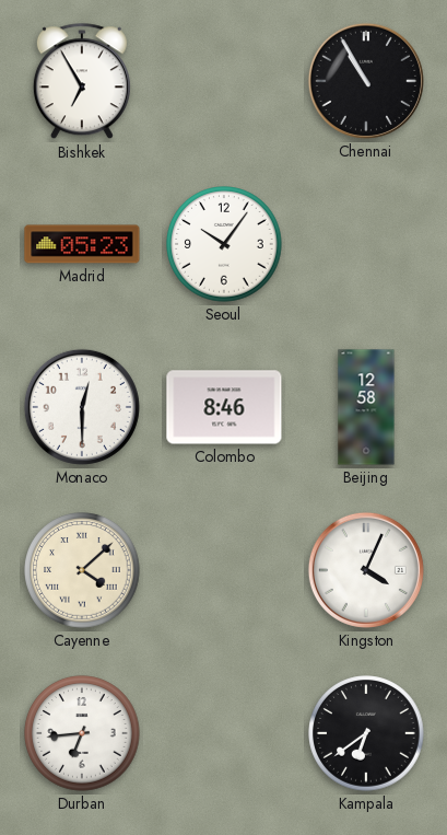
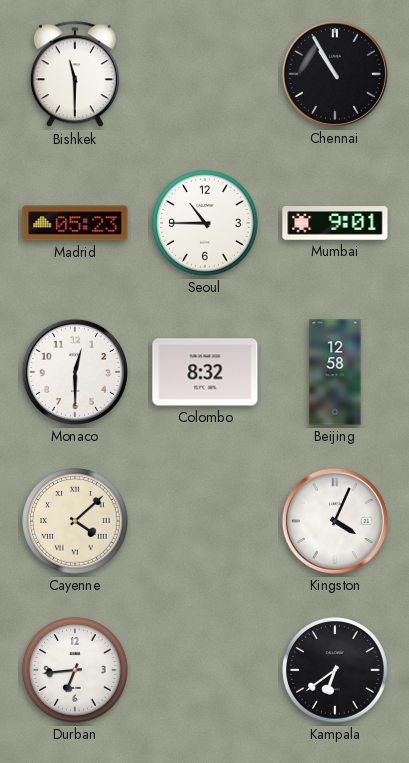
Bishkek: 6:55 -> 11:30 (75, 75)
Seoul: 10:06 -> 10:45 (205, 223)
Mumbai: none -> 9:01 (335, 223)
Colombo: 8:46 -> 8:32 (205, 372)
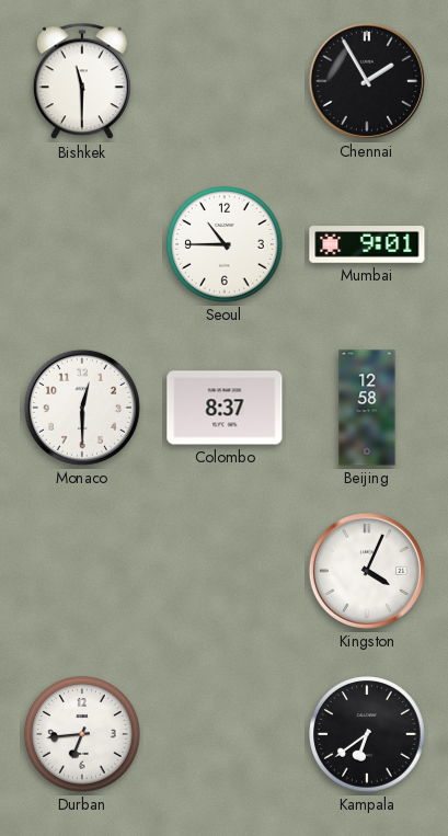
Chennai: 10:55 -> 1:55 (367, 81)
Madrid: 05:23 -> none (75, 223)
Colombo: 8:32 -> 8:37 (225, 408)
Cayenne: 4:08 -> none (75, 521)
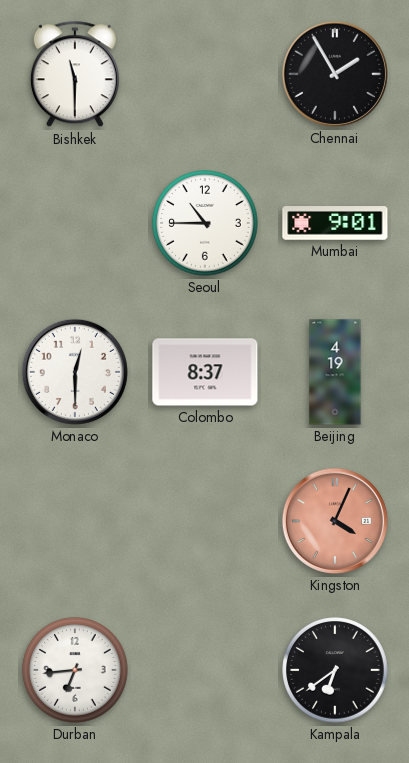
Beijing: 12:58 -> 4:19 (335, 372)
Kingston dial: white -> salmon (335, 521)
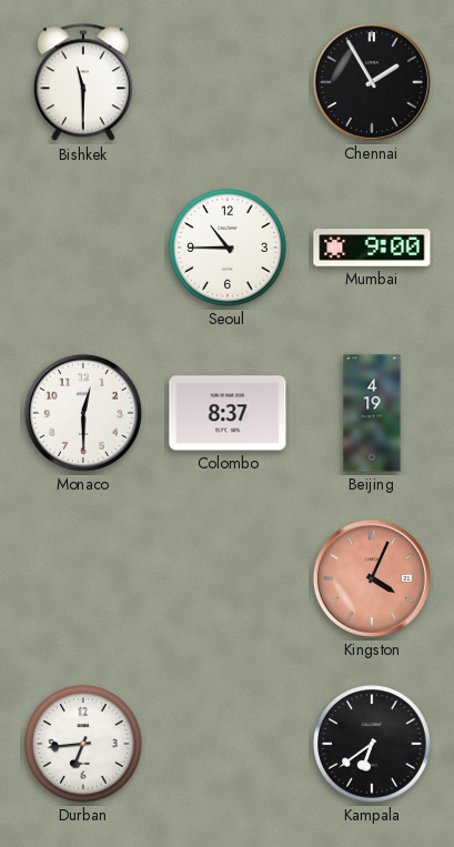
Mumbai: 9:01 -> 9:00 (372, 248)
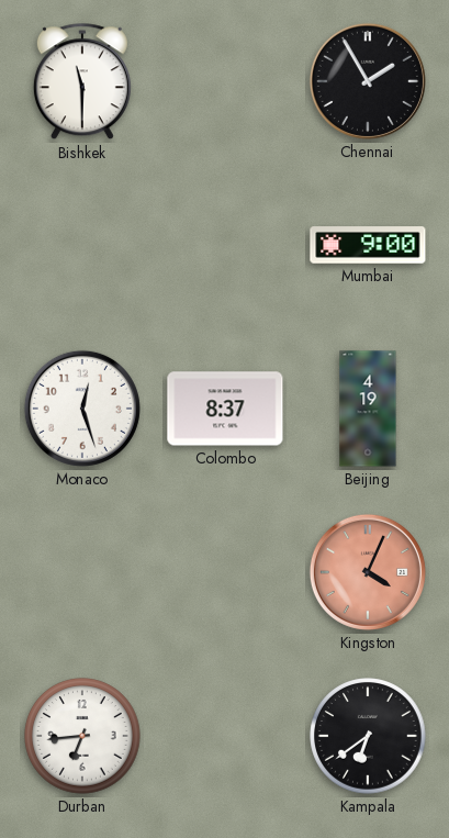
Seoul: 10:45 -> none (228, 248)
Monaco: 12:30 -> 12:27 (82, 409)
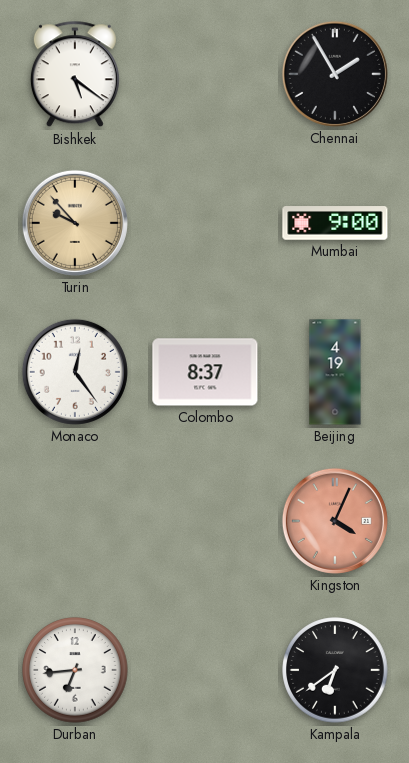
Bishkek: 11:30 -> 5:21 (75, 75)
Turin: none -> 9:53 (75, 223)
Monaco: 12:27 -> 12:24 (75, 372)
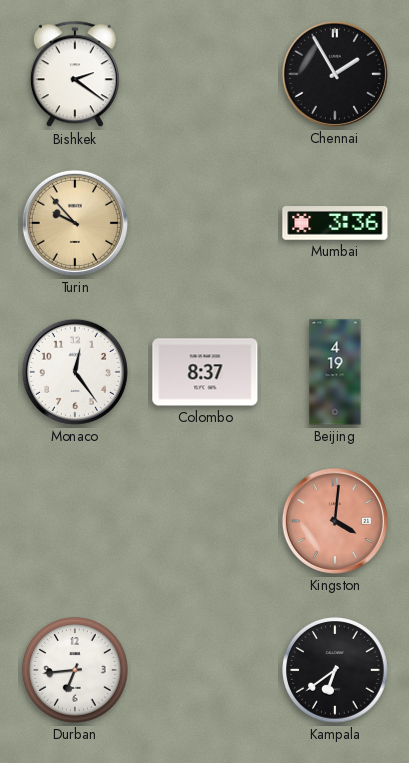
Bishkek: 5:21 -> 2:21 (75, 75)
Mumbai: 9:00 -> 3:36 (335, 223)
Kingston: 4:04 -> 4:01 (335, 521)
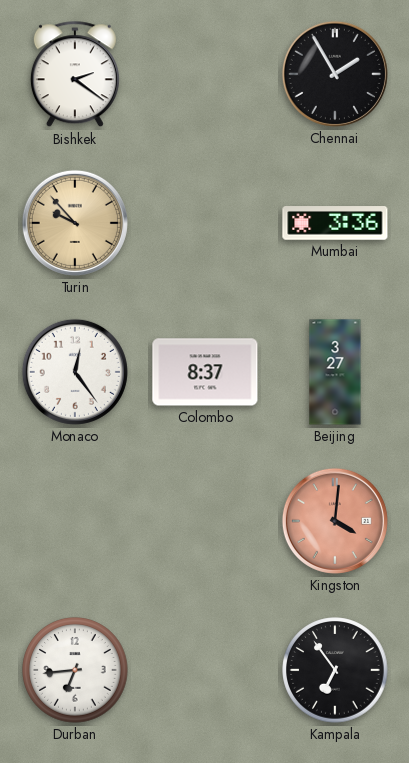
Beijing: 4:19 -> 3:27 (335, 372)
Kampala: 6:39 -> 6:54 (335, 670)
